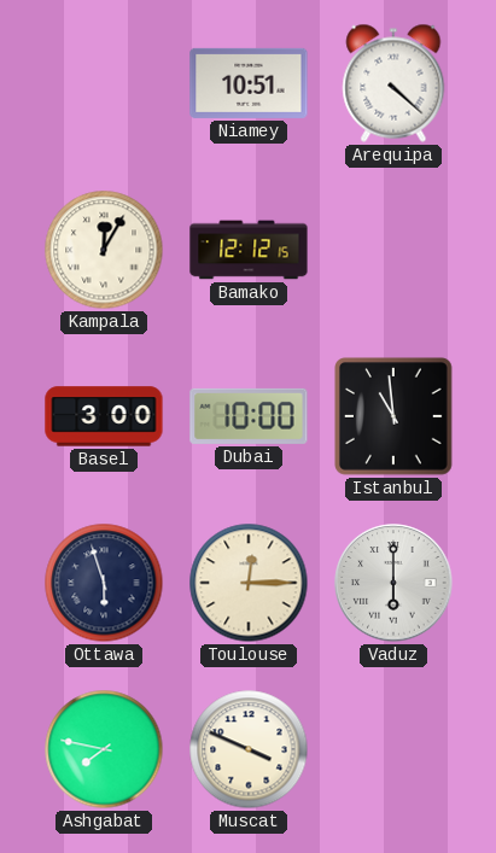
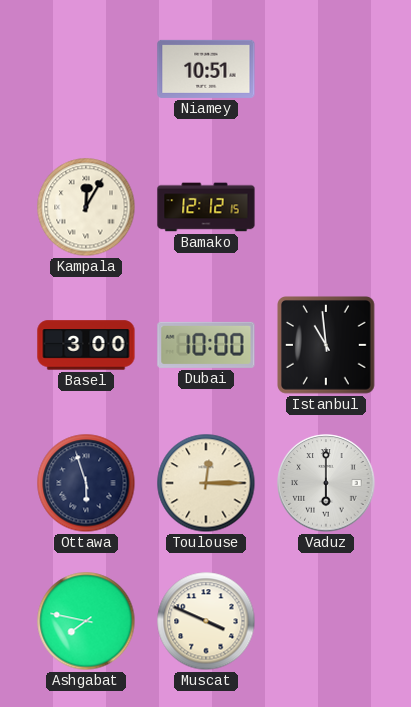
Arequipa: 4:22 -> none (393, 83)
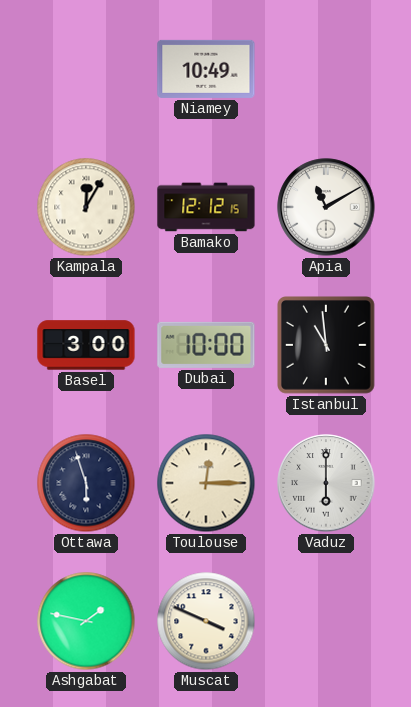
Niamey: 10:51 -> 10:49 (206, 69)
Apia: none -> 11:10 (326, 207)
Ashgabat: 7:47 -> 1:47 (86, 621)
